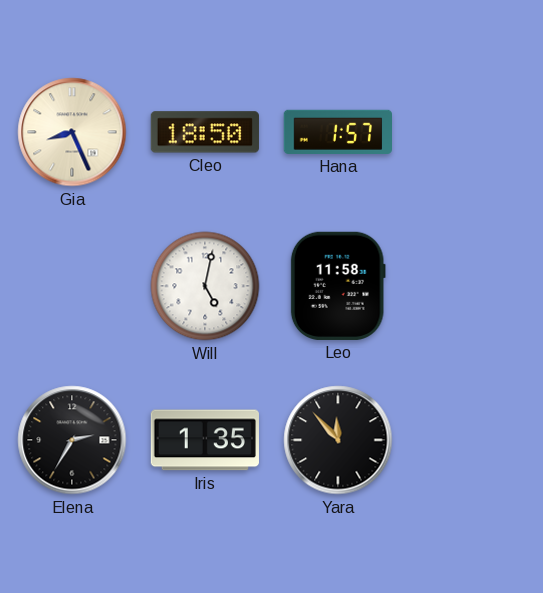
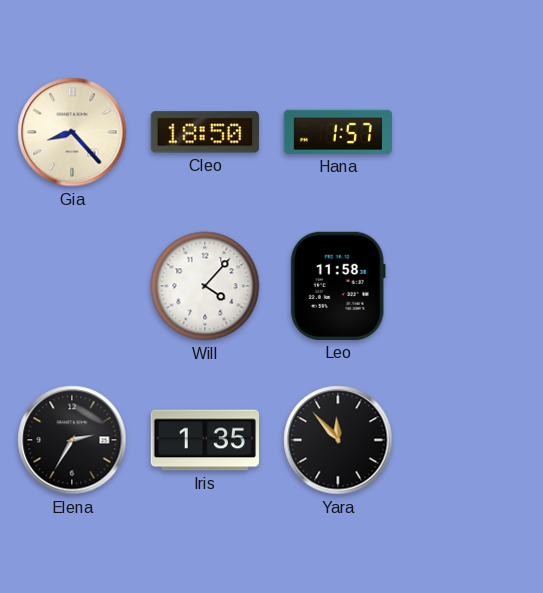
Gia: 8:26 -> 8:23 (72, 132)
Will: 5:02 -> 4:07 (205, 286)
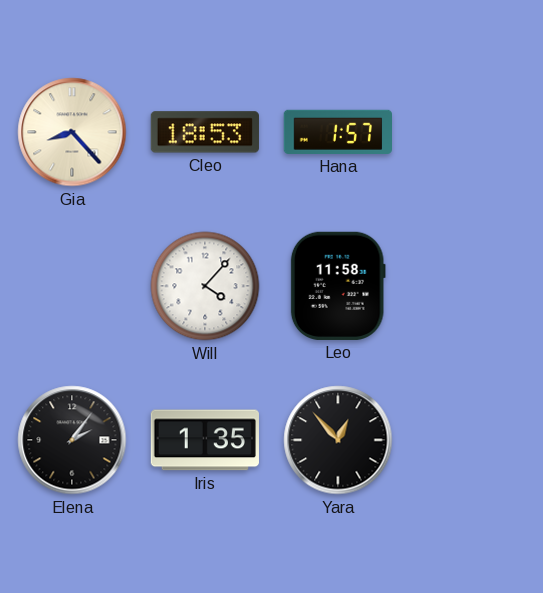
Cleo: 18:50 -> 18:53 (205, 132)
Elena: 2:35 -> 2:06 (72, 440)
Yara: 11:53 -> 12:53 (338, 440)
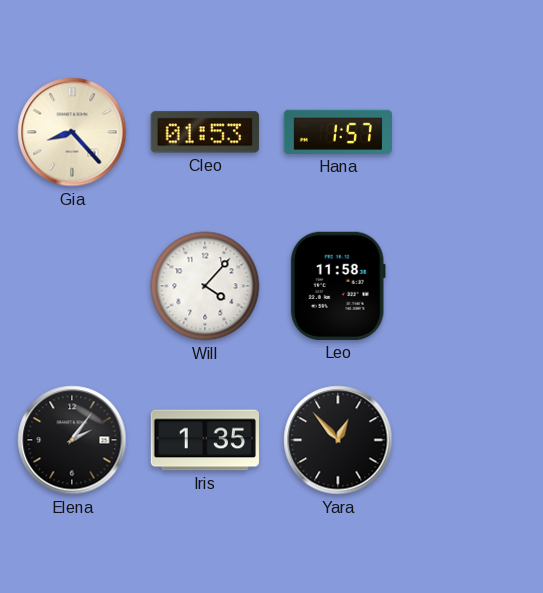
Cleo: 18:53 -> 01:53 (205, 132)
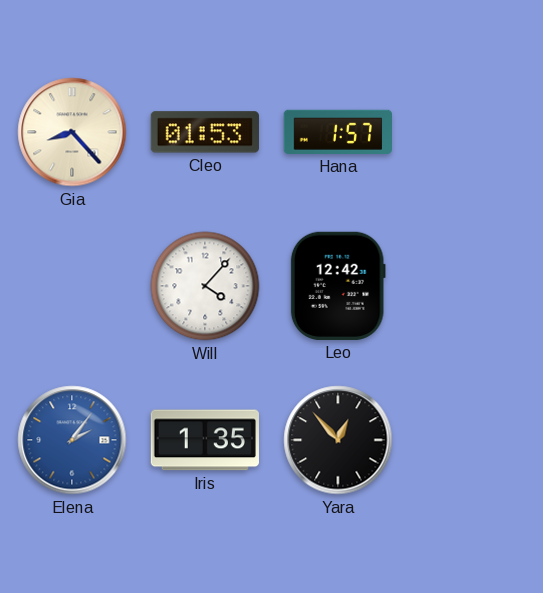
Leo: 11:58 -> 12:42 (338, 286)
Elena dial: black -> blue (72, 440)
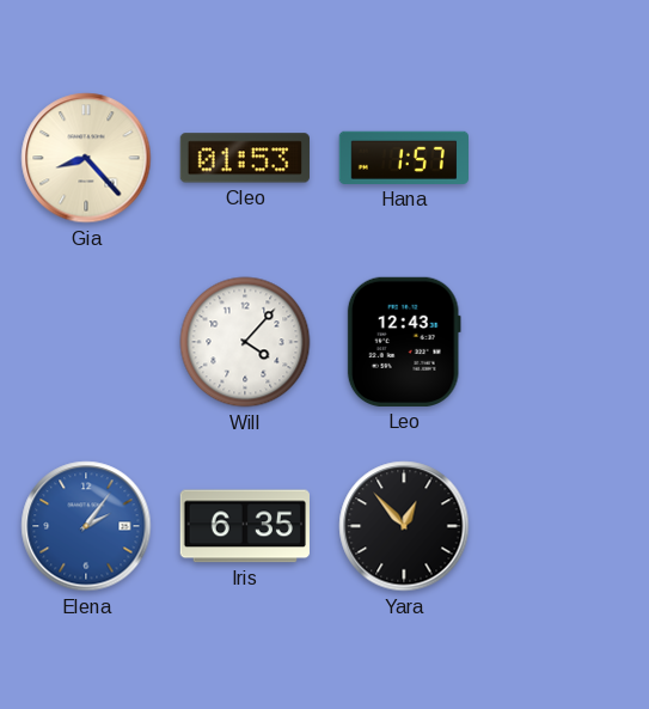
Leo: 12:42 -> 12:43 (404, 342)
Iris: 1:35 -> 6:35 (245, 526)
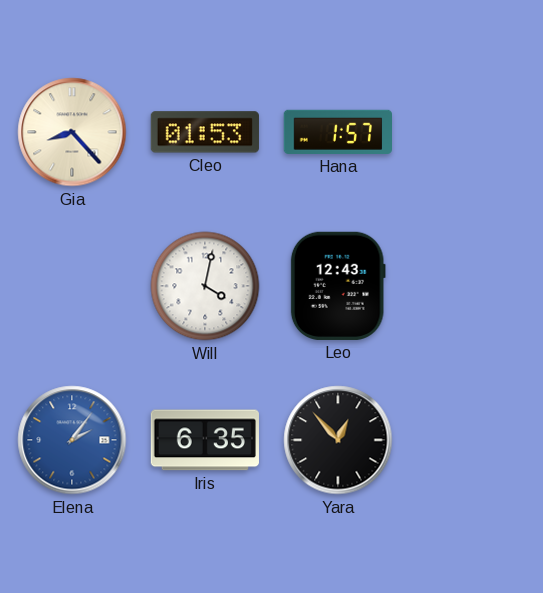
Will: 4:07 -> 4:02 (205, 286)
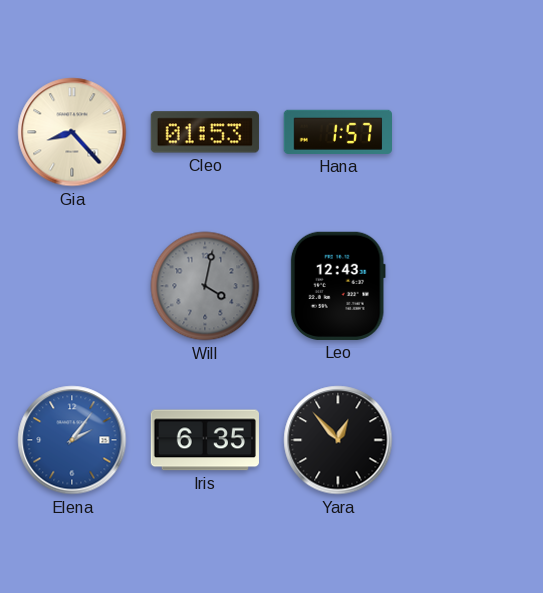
Will dial: white -> grey (205, 286)
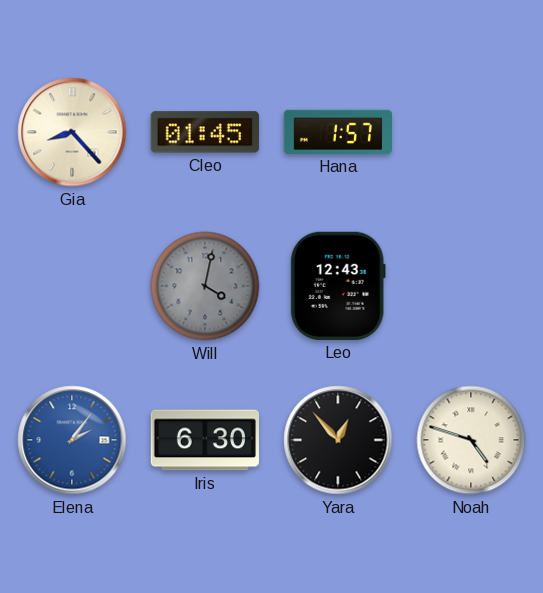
Cleo: 01:53 -> 01:45 (205, 132)
Iris: 6:35 -> 6:30 (205, 440)
Noah: none -> 4:48 (471, 440)
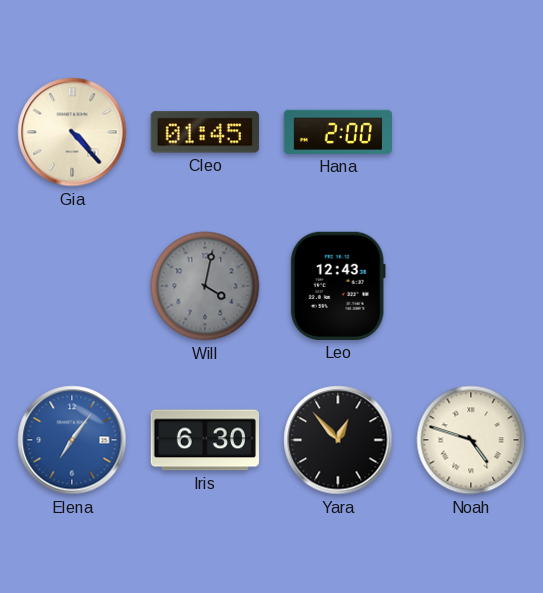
Gia: 8:23 -> 4:23 (72, 132)
Hana: 1:57 -> 2:00 (337, 132)
Elena: 2:06 -> 7:06 (72, 440)
